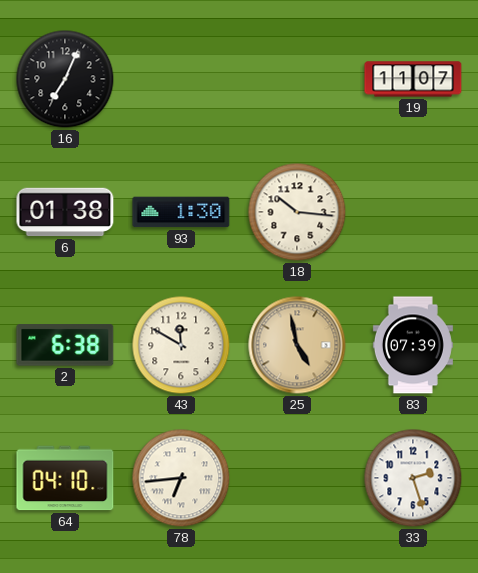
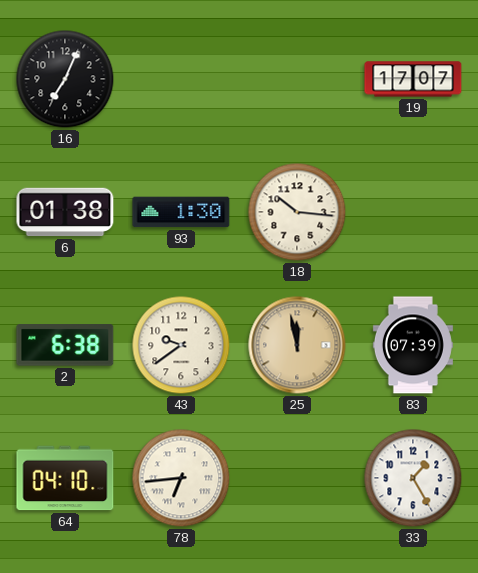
19: 11:07 -> 17:07 (413, 79)
43: 11:50 -> 9:39 (181, 345)
25: 4:58 -> 11:58 (297, 345)
33: 2:27 -> 1:25 (413, 478)
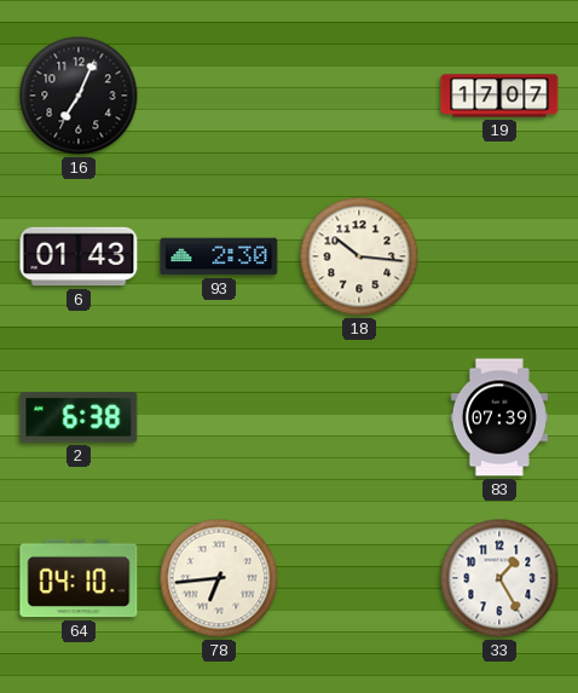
6: 01:38 -> 01:43 (79, 256)
93: 1:30 -> 2:30 (219, 256)
43: 9:39 -> none (181, 345)
25: 11:58 -> none (297, 345)
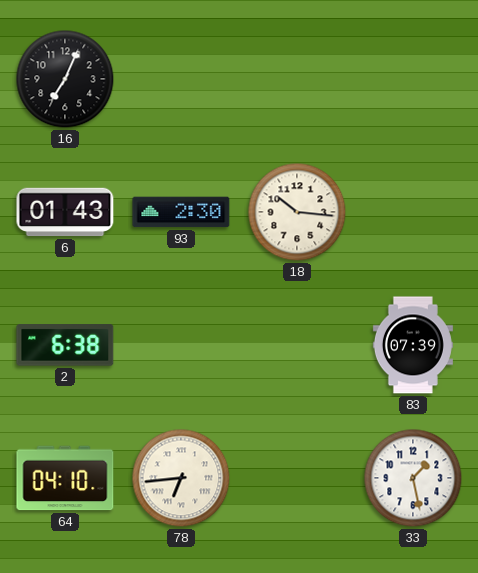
19: 17:07 -> none (499, 96)
33: 1:25 -> 1:28 (413, 478)
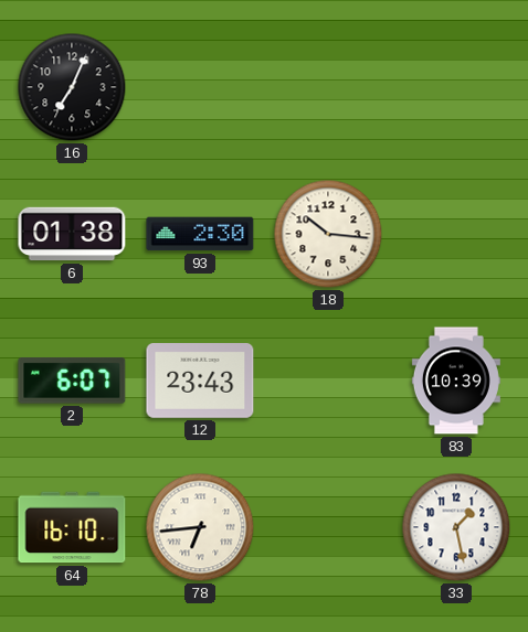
6: 01:43 -> 01:38 (72, 234)
2: 6:38 -> 6:07 (72, 381)
12: none -> 23:43 (200, 382)
83: 07:39 -> 10:39 (456, 381)
64: 04:10 -> 16:10 (72, 527)
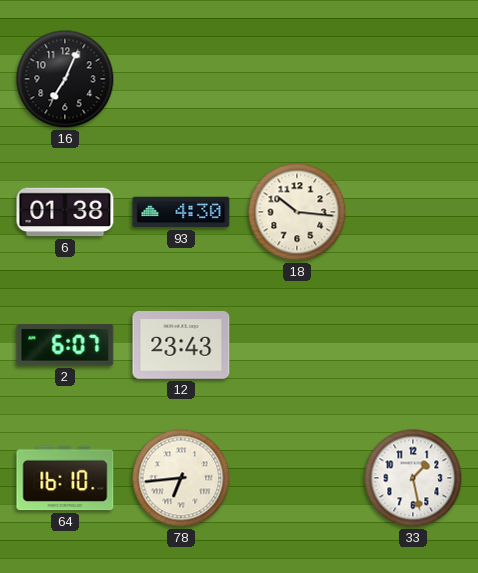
93: 2:30 -> 4:30 (181, 212)
83: 10:39 -> none (456, 381)
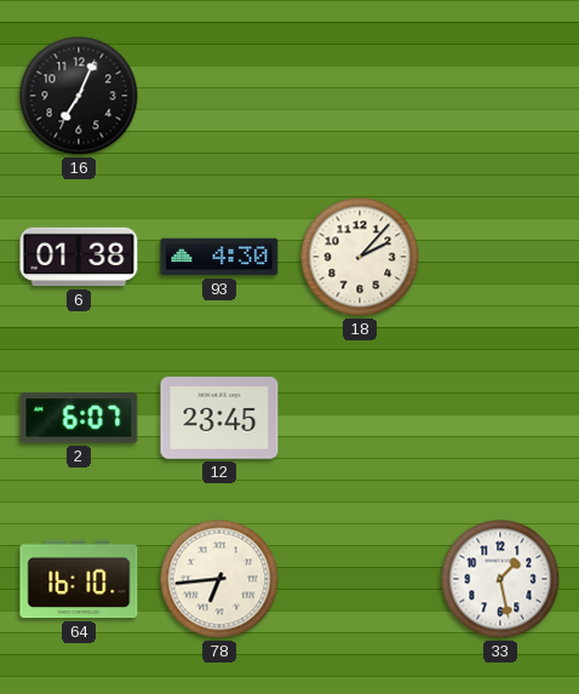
18: 10:16 -> 2:07 (360, 257)
12: 23:43 -> 23:45 (219, 419)
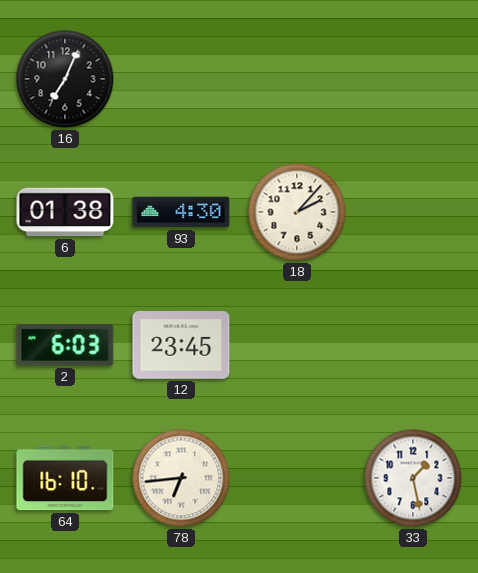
2: 6:07 -> 6:03 (65, 345)
